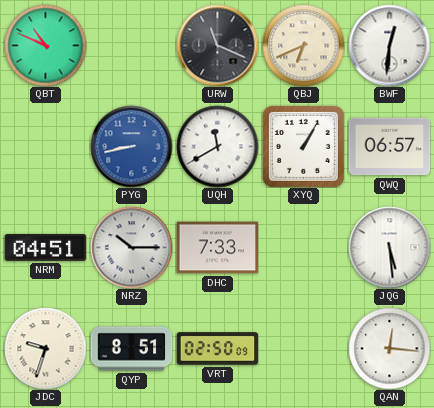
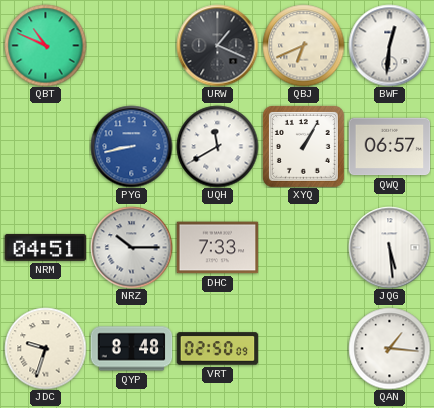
URW: 11:19 -> 1:19 (217, 45)
QYP: 8:51 -> 8:48 (131, 349)
QAN: 12:16 -> 1:16 (389, 348)
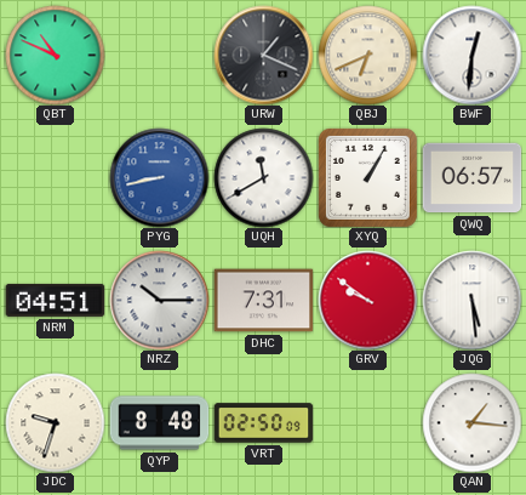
DHC: 7:33 -> 7:31 (263, 301)
GRV: none -> 9:51 (367, 300)
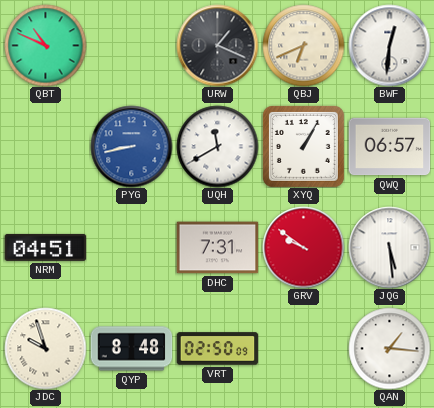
NRZ: 10:15 -> none (159, 300)
JDC: 9:33 -> 9:57 (45, 348)
